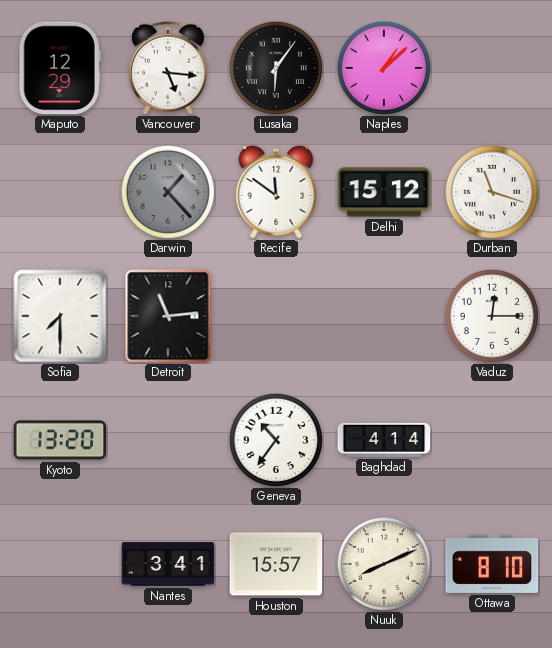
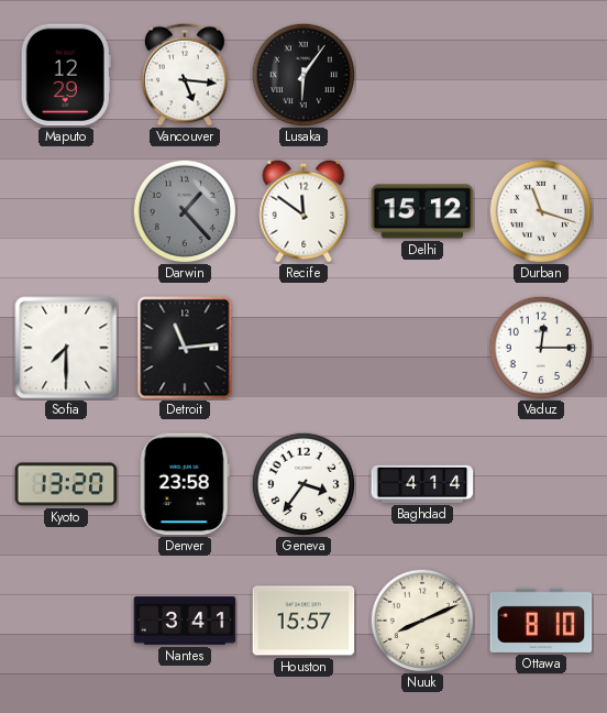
Naples: 1:08 -> none (383, 67)
Denver: none -> 23:58 (185, 484)
Geneva: 10:36 -> 3:36 (302, 483)
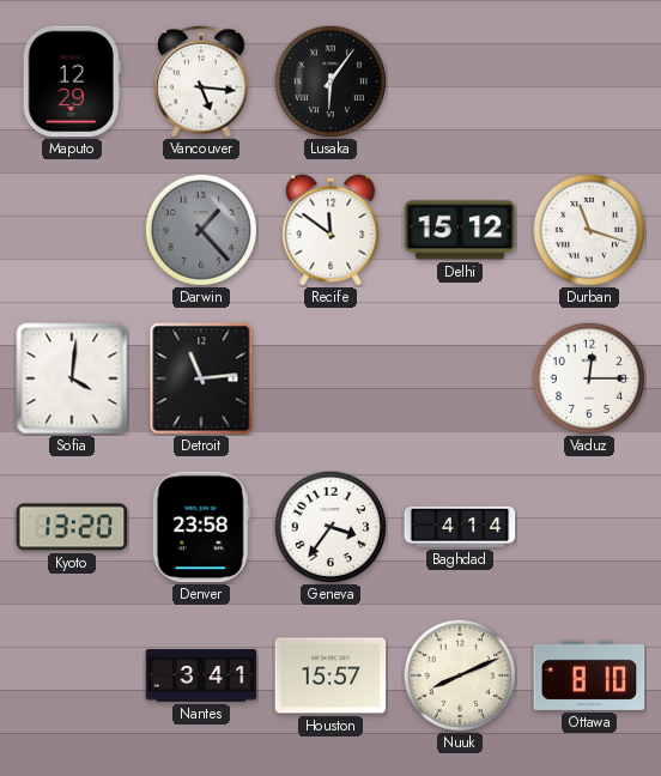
Sofia: 7:30 -> 4:01 (72, 378)
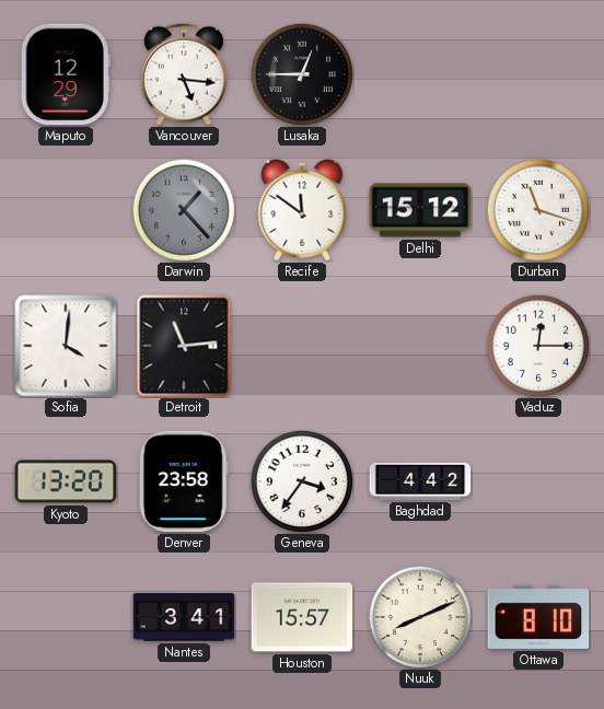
Lusaka: 6:06 -> 12:45 (301, 73)
Baghdad: 4:14 -> 4:42 (420, 481)
